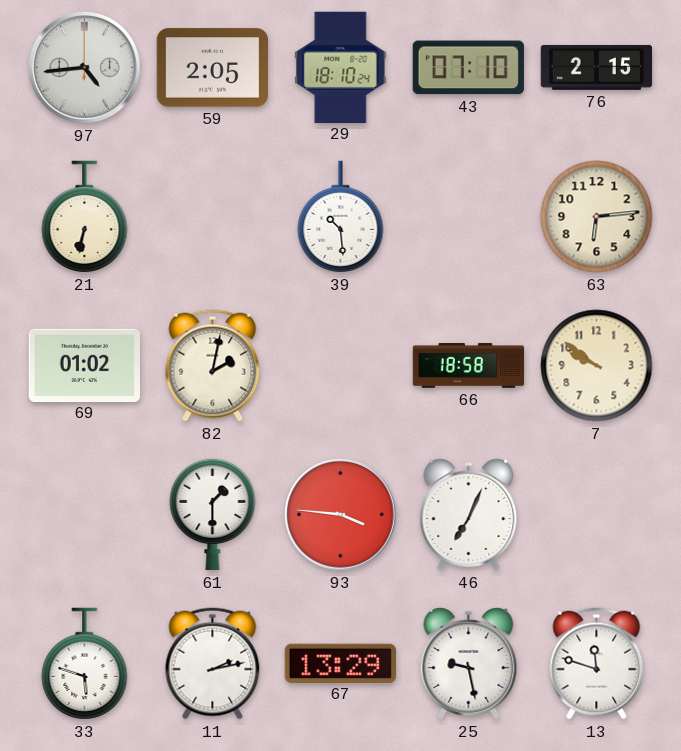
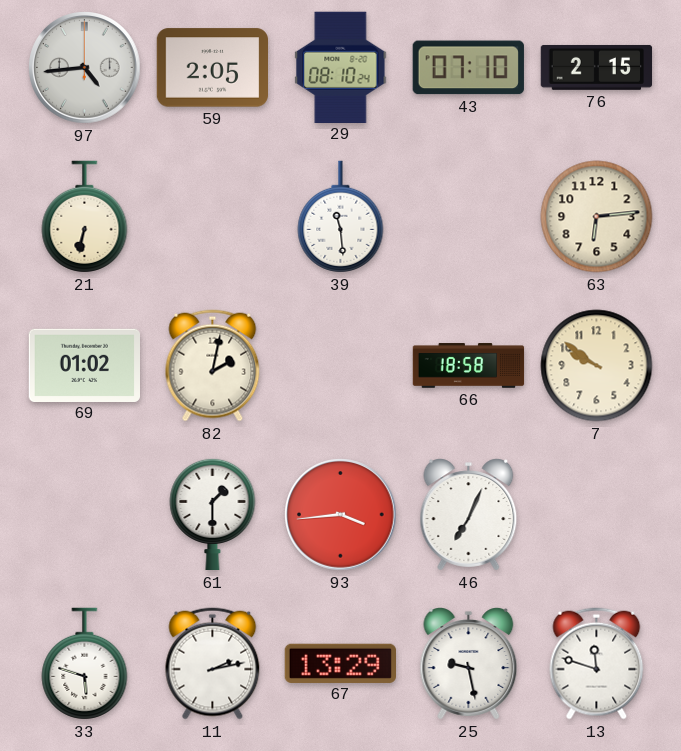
29: 18:10 -> 08:10 (341, 67)
39: 10:29 -> 11:29 (341, 217)
93: 3:46 -> 3:44 (341, 515)
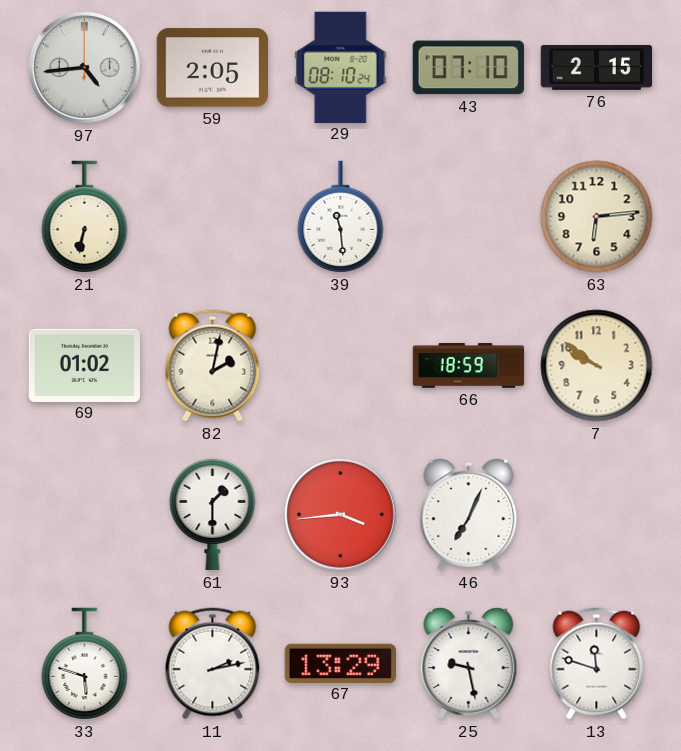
66: 18:58 -> 18:59 (469, 366)
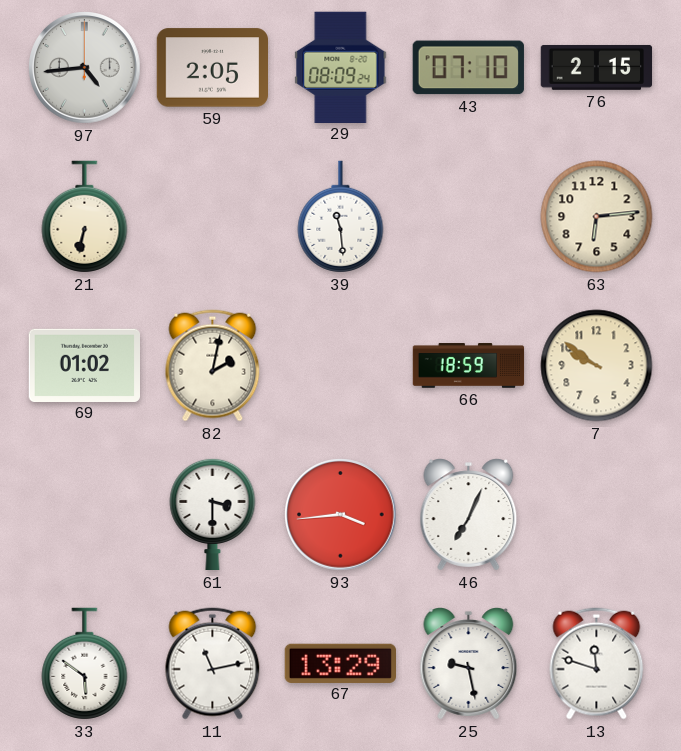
29: 08:10 -> 08:09 (341, 67)
61: 1:30 -> 3:30 (213, 514)
33: 5:48 -> 5:51 (85, 664)
11: 2:13 -> 11:13 (213, 664)
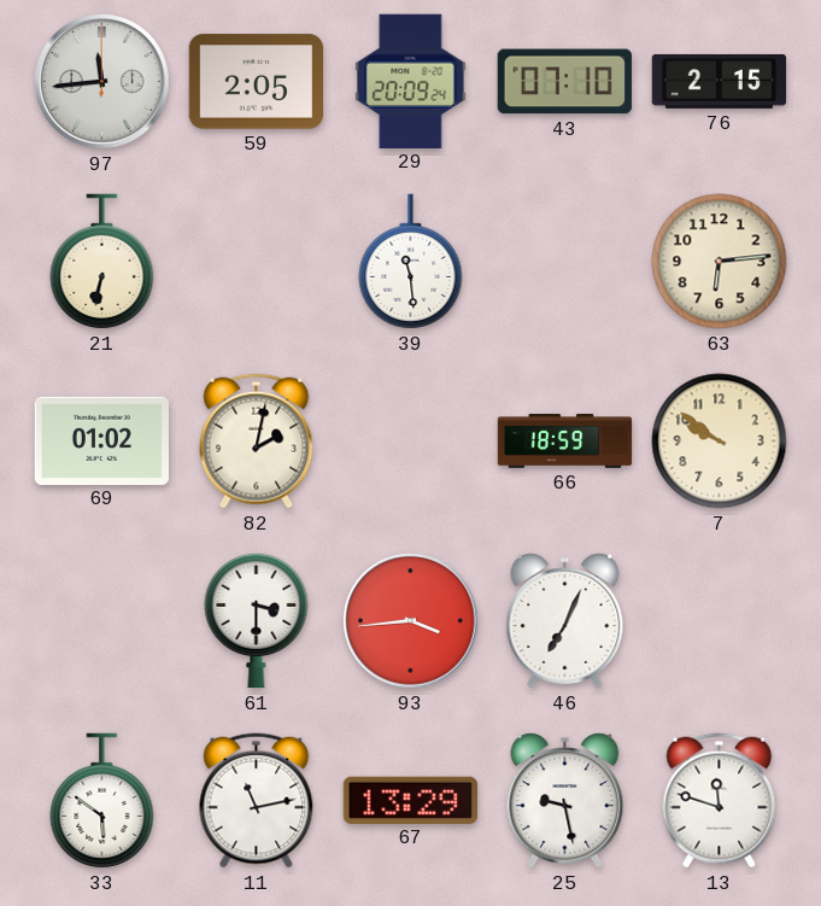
97: 4:44 -> 11:44 (102, 82)
29: 08:09 -> 20:09 (411, 81)
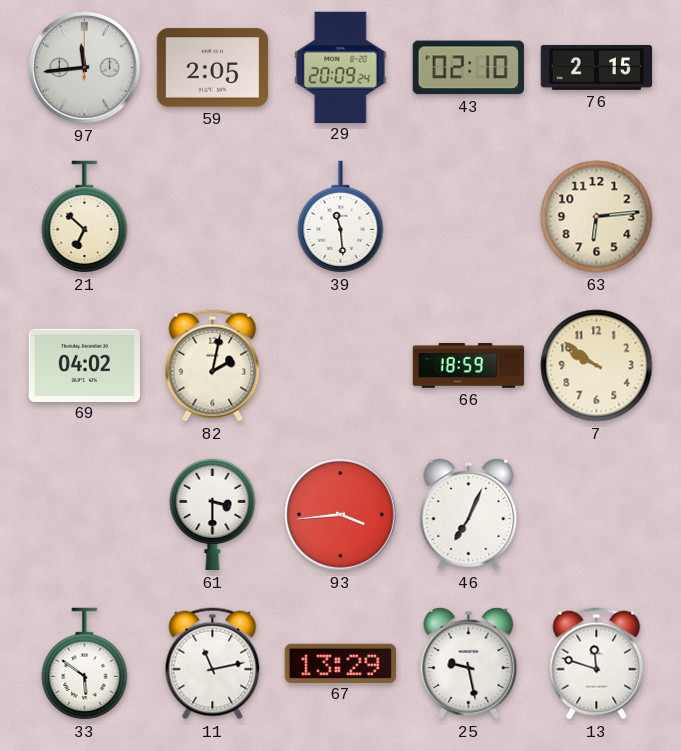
43: 07:10 -> 02:10 (468, 68)
21: 6:32 -> 6:52 (85, 217)
69: 01:02 -> 04:02 (84, 365)
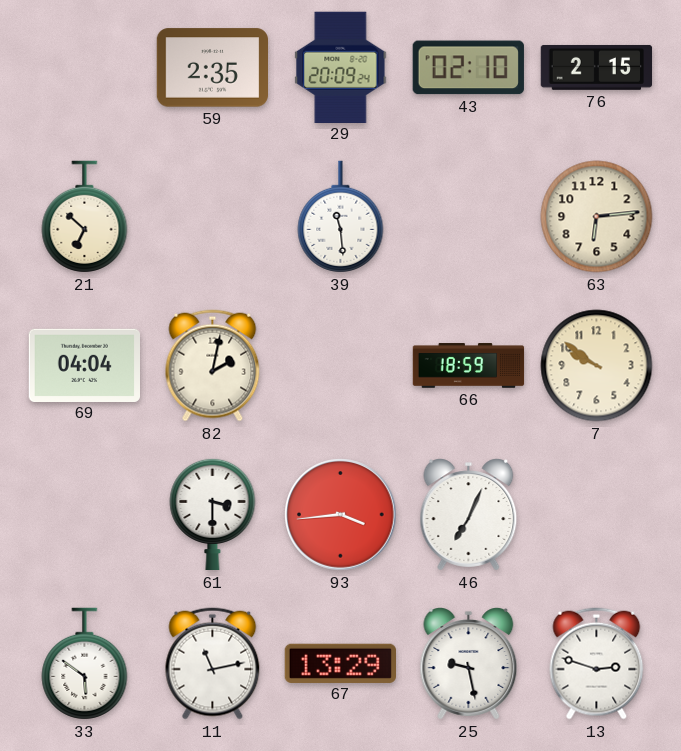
97: 11:44 -> none (85, 68)
59: 2:05 -> 2:35 (213, 68)
69: 04:02 -> 04:04 (84, 365)
13: 11:48 -> 2:48 (597, 664)
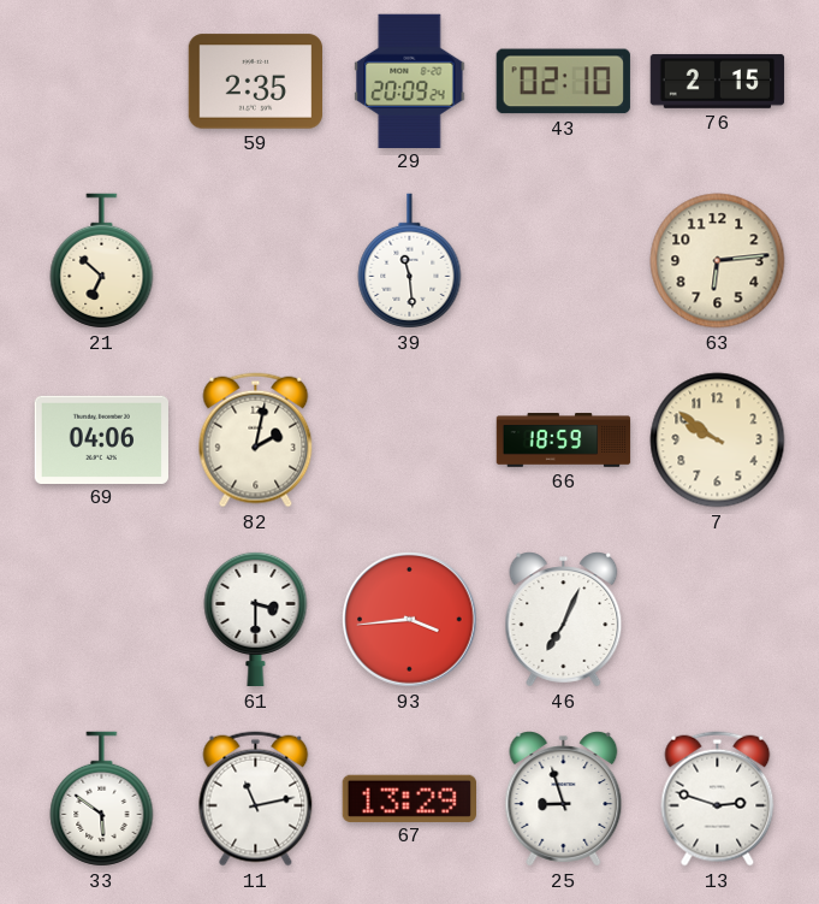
69: 04:04 -> 04:06 (101, 439)
25: 9:28 -> 8:57 (564, 799)
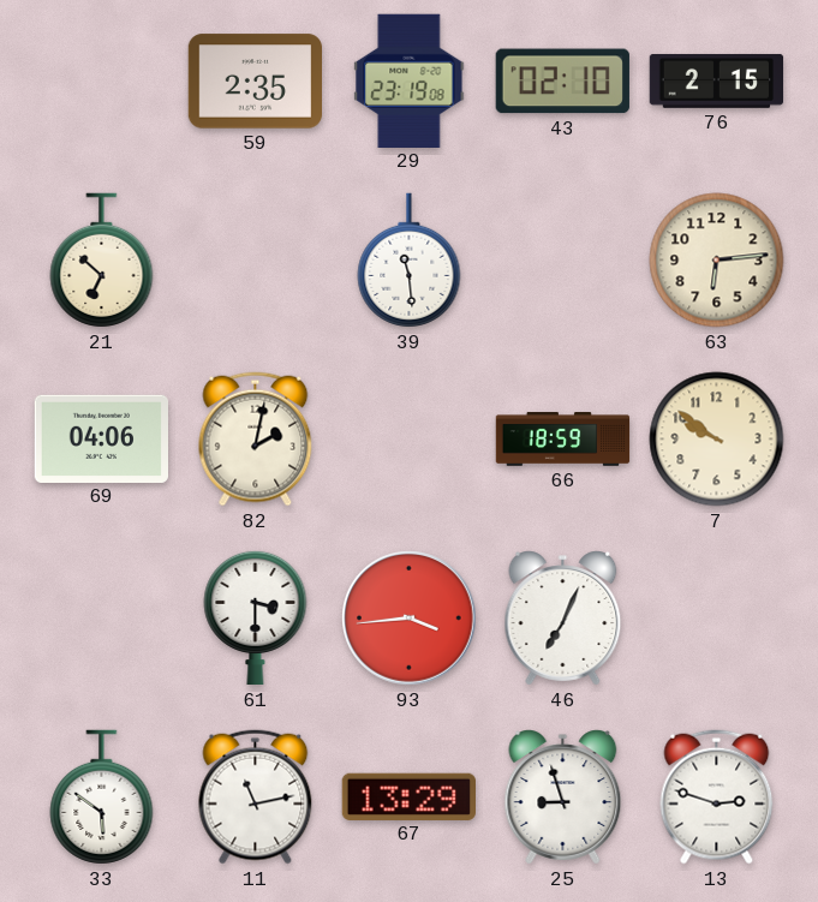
29: 20:09 -> 23:19 (410, 80)
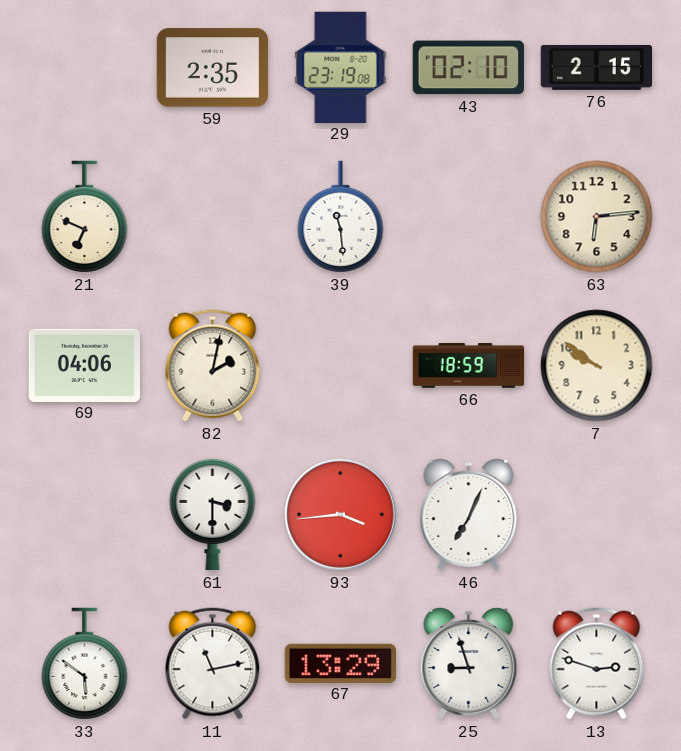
21: 6:52 -> 6:49 (85, 217)
